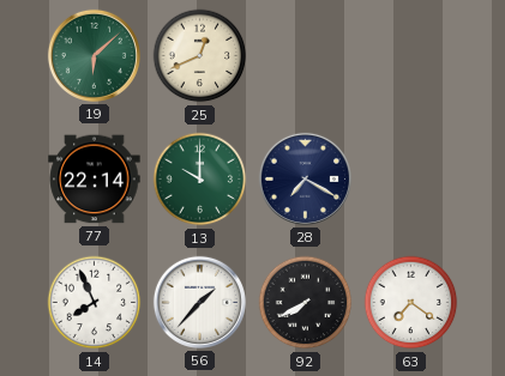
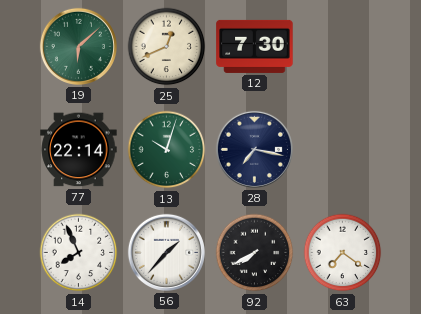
12: none -> 7:30 (255, 46)
13: 10:00 -> 10:03 (167, 150)
28: 7:20 -> 7:17 (254, 149)
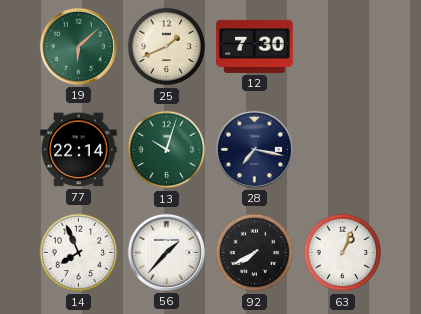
25: 12:41 -> 1:41 (167, 47)
63: 7:21 -> 1:04 (343, 253)
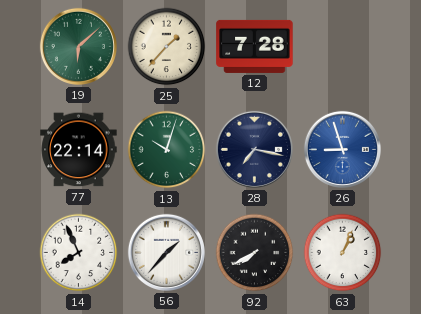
25: 1:41 -> 1:37 (167, 47)
12: 7:30 -> 7:28 (255, 46)
26: none -> 8:57 (342, 149)
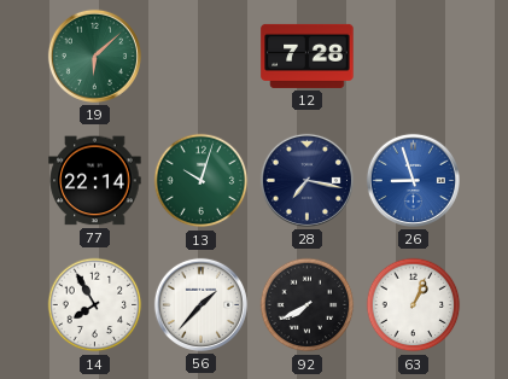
25: 1:37 -> none (167, 47)
14: 7:56 -> 7:55 (95, 305)
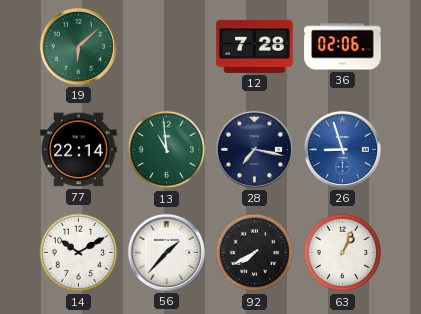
36: none -> 02:06 (343, 47)
13: 10:03 -> 10:59 (167, 150)
14: 7:55 -> 10:10 (79, 253)
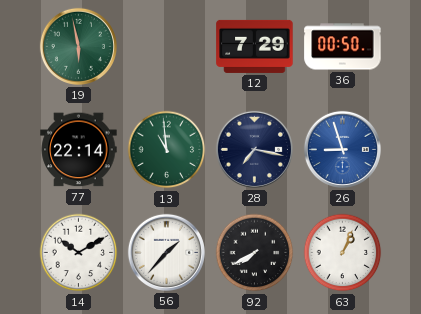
19: 6:08 -> 5:58 (78, 46)
12: 7:28 -> 7:29 (255, 46)
36: 02:06 -> 00:50 (343, 47)
